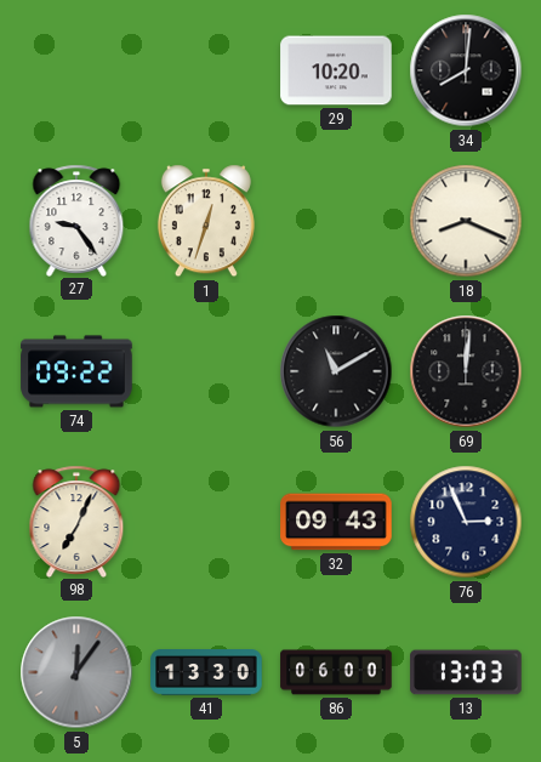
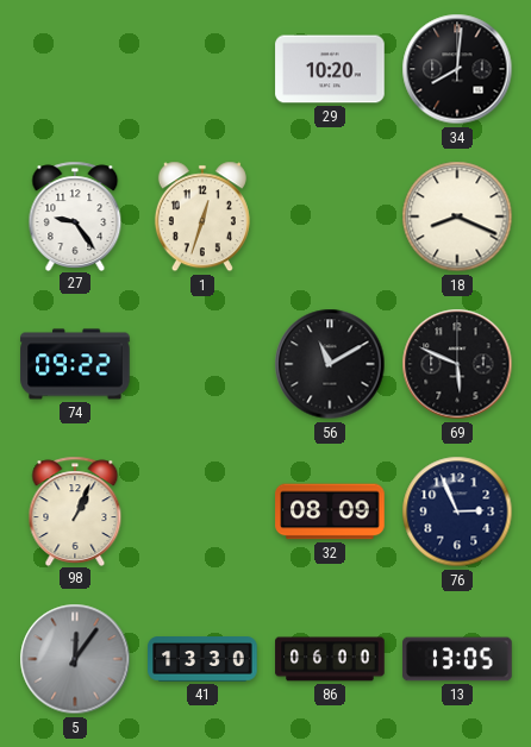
69: 12:01 -> 5:49 (457, 364)
98: 7:04 -> 1:04 (75, 510)
32: 09:43 -> 08:09 (330, 511)
13: 13:03 -> 13:05 (457, 659)
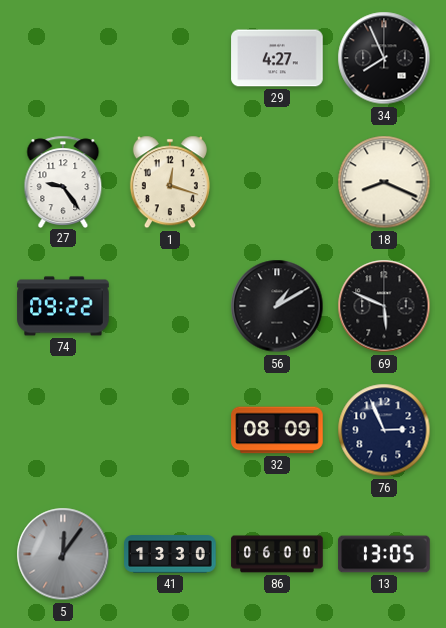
29: 10:20 -> 4:27 (277, 58)
34: 8:01 -> 7:56 (384, 58)
1: 12:33 -> 12:18 (170, 182)
56: 11:10 -> 1:10 (277, 306)
98: 1:04 -> none (75, 510)
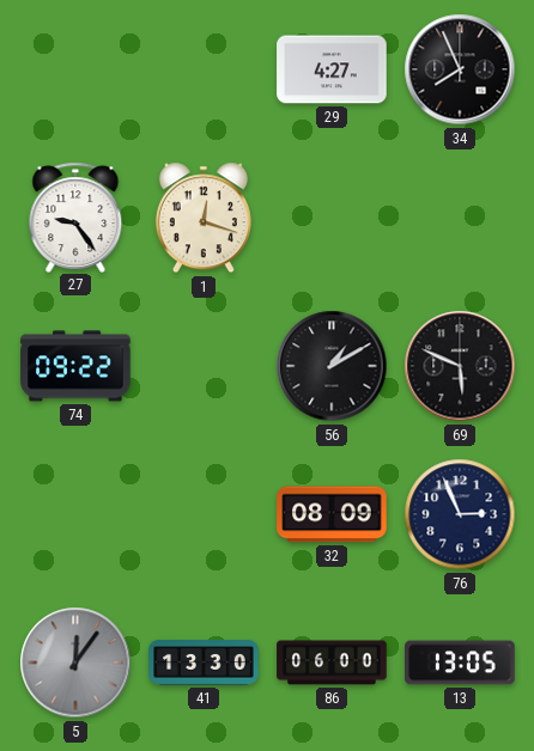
18: 8:19 -> none (384, 182)
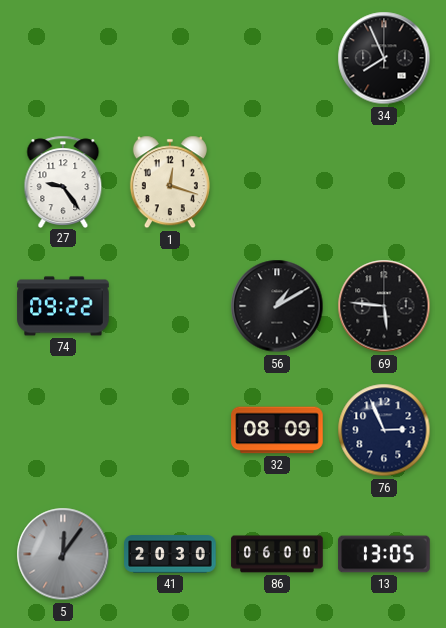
29: 4:27 -> none (332, 69)
69: 5:49 -> 5:46 (384, 306)
41: 13:30 -> 20:30 (170, 554)
